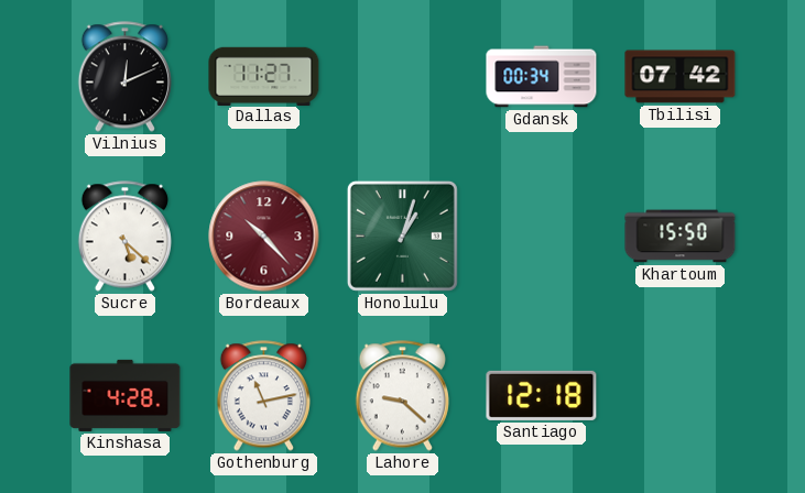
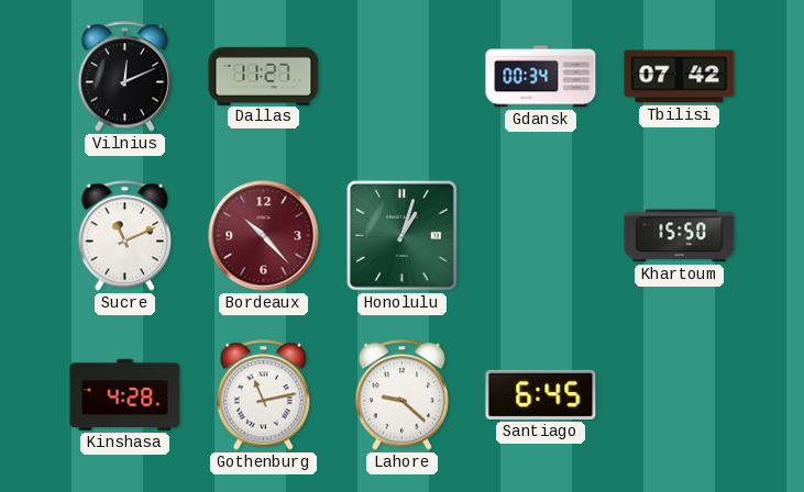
Sucre: 5:22 -> 11:11 (124, 236)
Santiago: 12:18 -> 6:45 (541, 394)
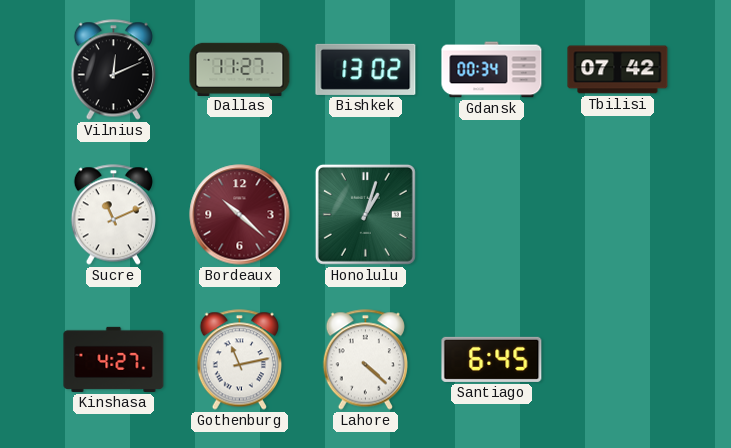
Bishkek: none -> 13:02 (366, 69)
Bordeaux: 10:23 -> 10:22 (240, 215)
Khartoum: 15:50 -> none (680, 236)
Kinshasa: 4:28 -> 4:27 (114, 359)
Lahore: 9:22 -> 4:22 (365, 360)
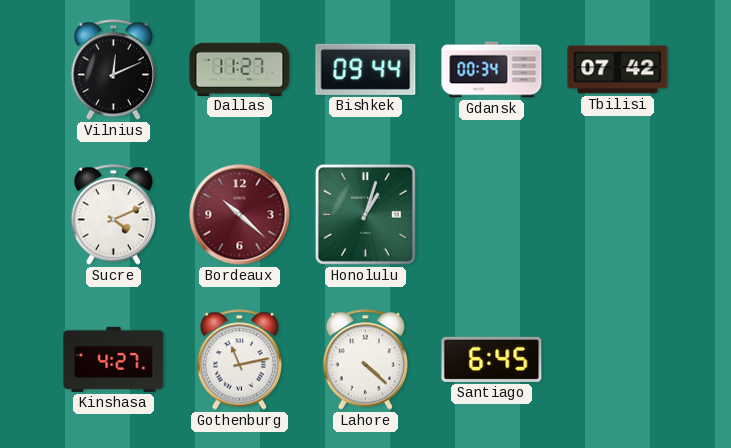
Bishkek: 13:02 -> 09:44 (366, 69)
Sucre: 11:11 -> 4:11 (113, 215)
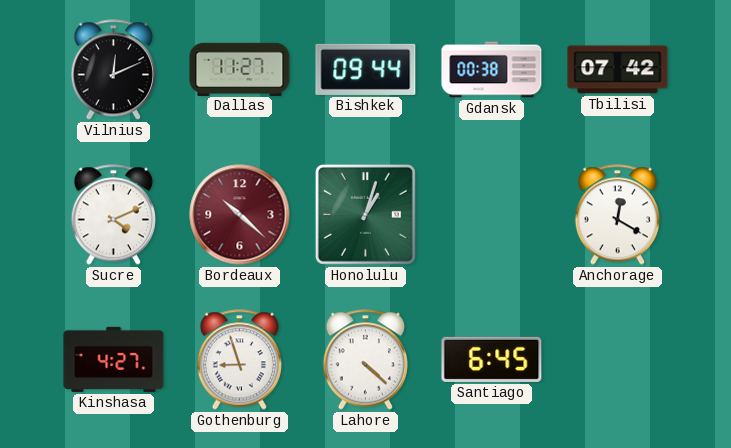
Gdansk: 00:34 -> 00:38 (492, 70)
Anchorage: none -> 12:20 (617, 215)
Gothenburg: 11:13 -> 8:57 (239, 360)
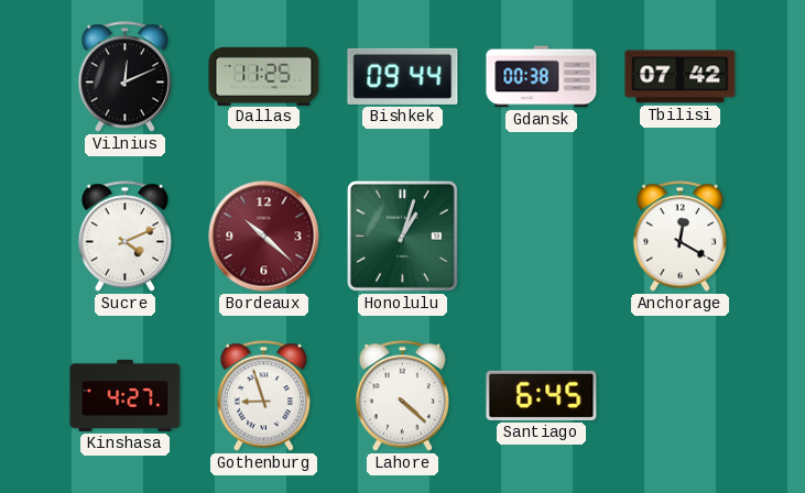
Dallas: 11:27 -> 11:25 (264, 76)
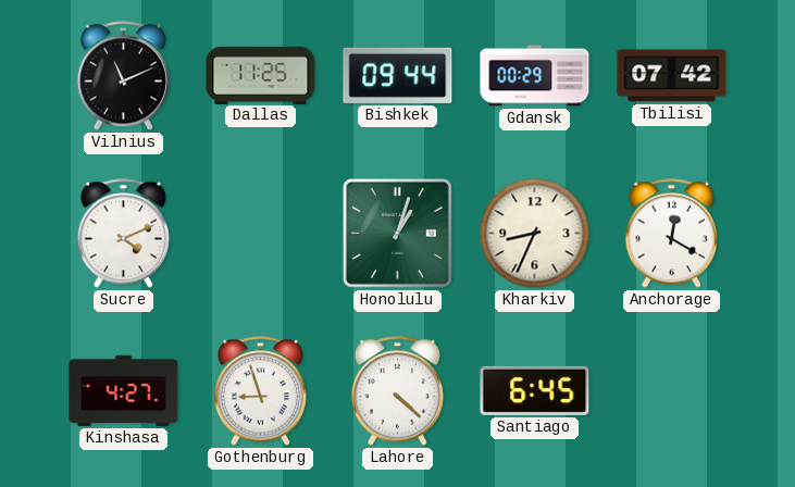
Vilnius: 12:11 -> 11:11 (123, 76)
Gdansk: 00:38 -> 00:29 (535, 76)
Bordeaux: 10:22 -> none (264, 237)
Kharkiv: none -> 8:34 (535, 234)
